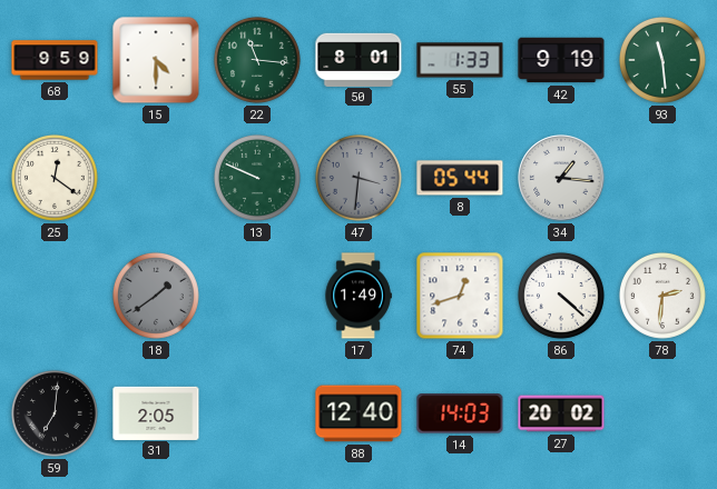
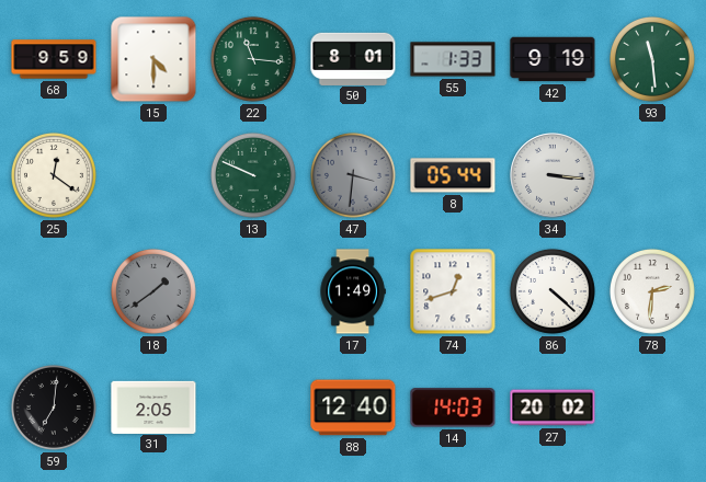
34: 1:16 -> 3:16 (553, 175)
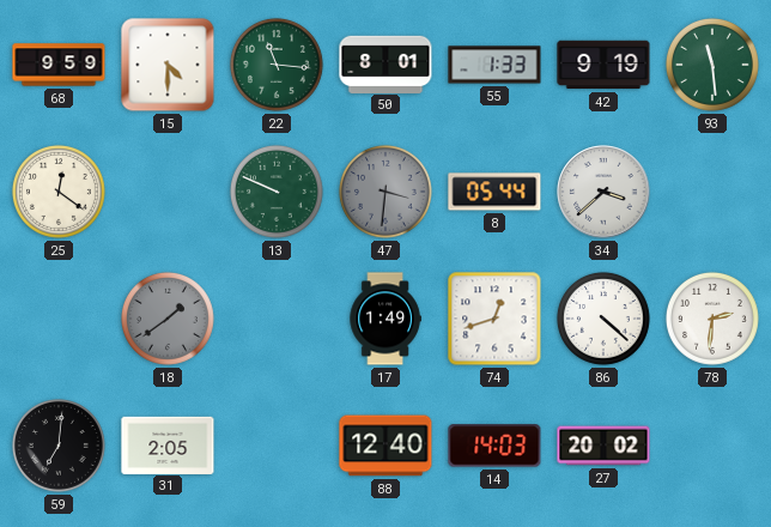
34: 3:16 -> 3:38 (603, 192)
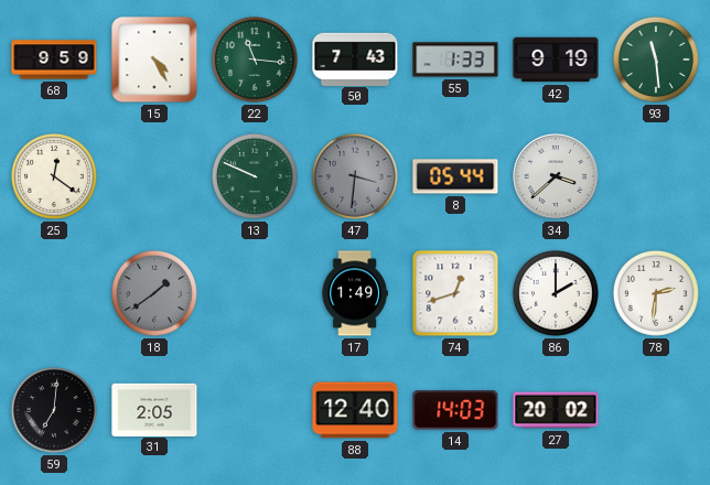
15: 4:30 -> 4:25 (154, 60)
50: 8:01 -> 7:43 (355, 58)
86: 4:22 -> 2:00 (556, 293)
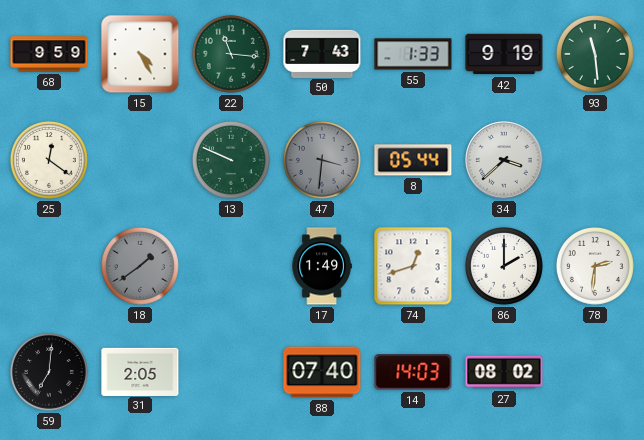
88: 12:40 -> 07:40 (322, 372)
27: 20:02 -> 08:02 (504, 372)
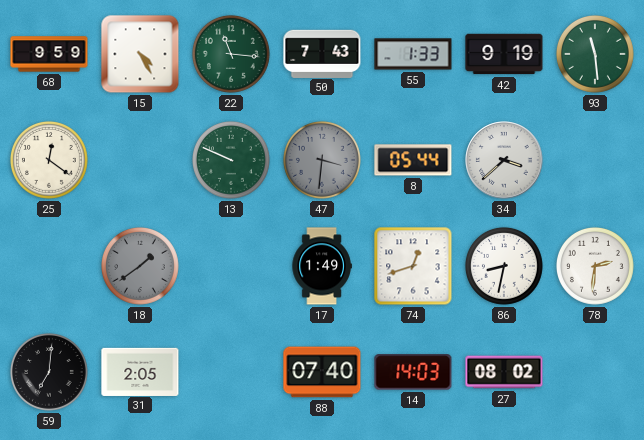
86: 2:00 -> 8:32 (504, 266)
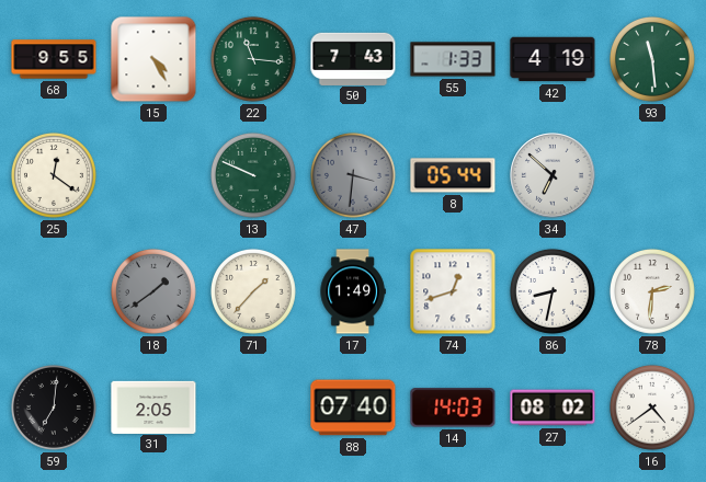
68: 9:59 -> 9:55 (54, 59)
42: 9:19 -> 4:19 (553, 59)
34: 3:38 -> 6:52 (553, 175)
71: none -> 1:37 (253, 291)
16: none -> 4:39 (652, 408)
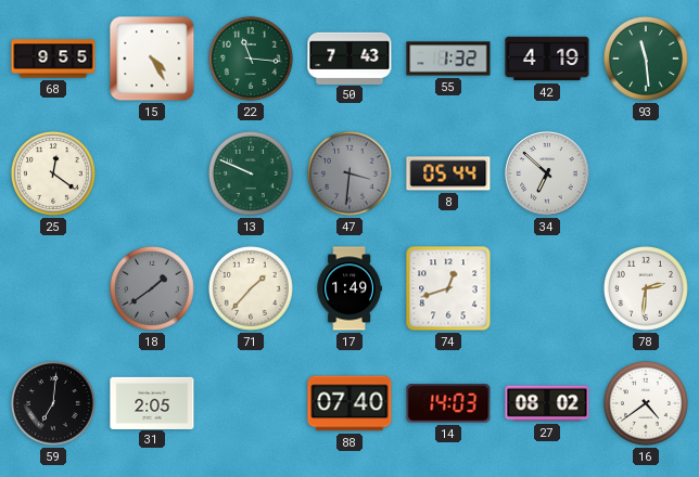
55: 1:33 -> 1:32 (448, 59)
86: 8:32 -> none (553, 291)
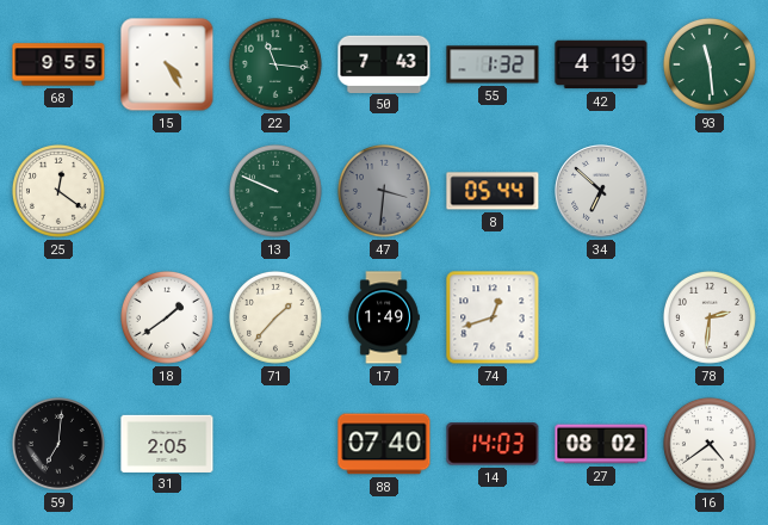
18 dial: grey -> white (167, 317)
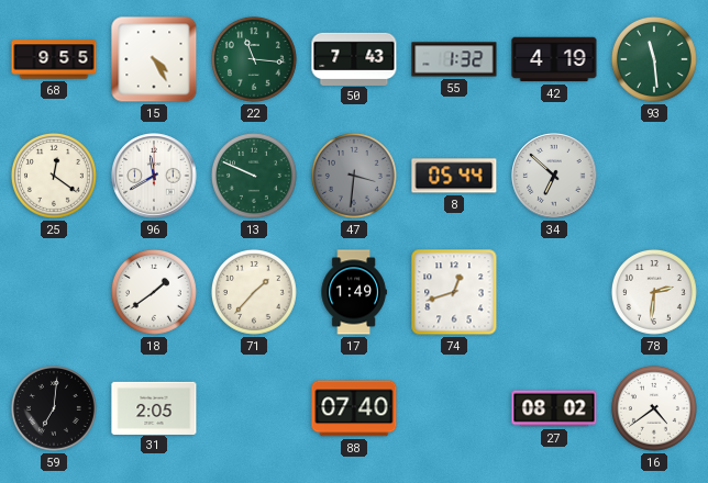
96: none -> 11:40 (154, 176)
14: 14:03 -> none (493, 444)
